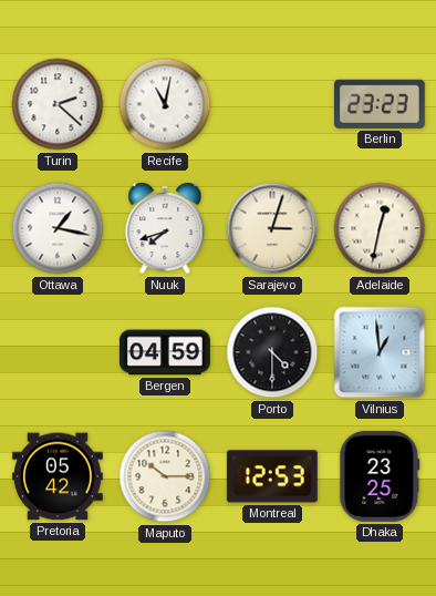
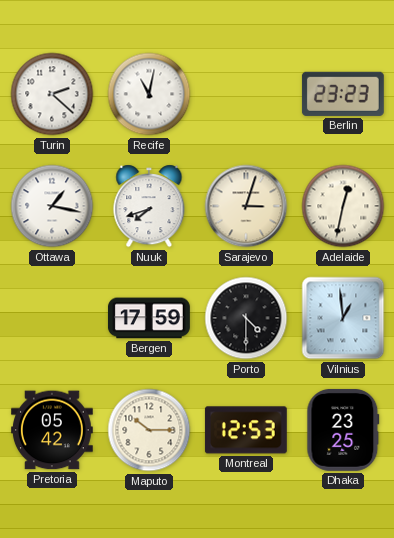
Bergen: 04:59 -> 17:59 (149, 318)
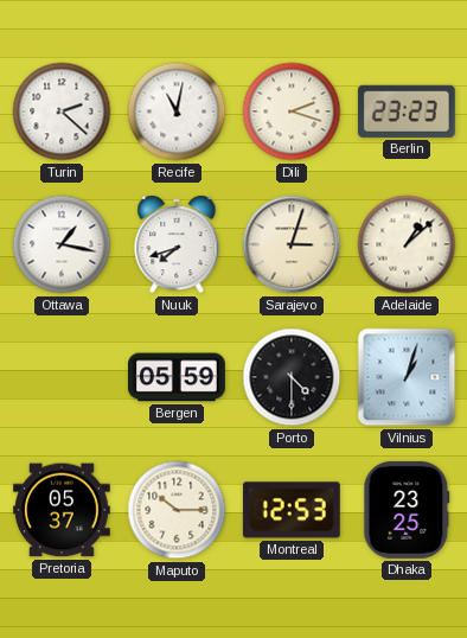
Dili: none -> 2:18 (292, 111)
Adelaide: 12:32 -> 1:08 (407, 244)
Bergen: 17:59 -> 05:59 (177, 377)
Vilnius: 12:59 -> 1:03 (407, 377)
Pretoria: 05:42 -> 05:37 (62, 510)
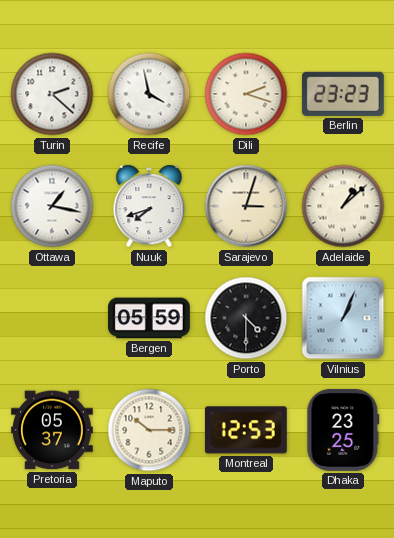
Recife: 11:02 -> 3:58 (149, 94)
Vilnius: 1:03 -> 1:04 (343, 318)
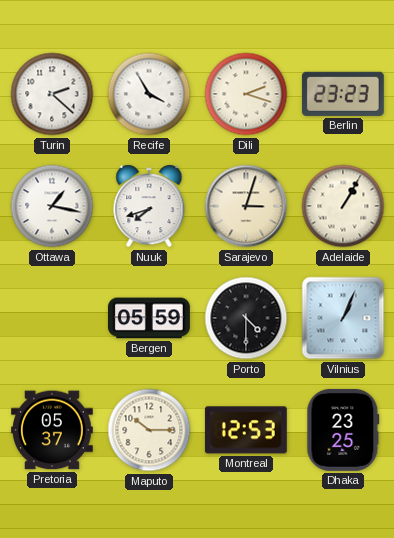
Recife: 3:58 -> 3:55 (149, 94)
Adelaide: 1:08 -> 1:05 (343, 206)
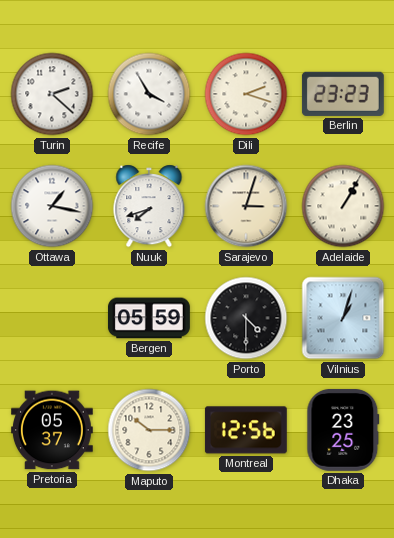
Vilnius: 1:04 -> 1:03 (343, 318)
Montreal: 12:53 -> 12:56 (246, 430)
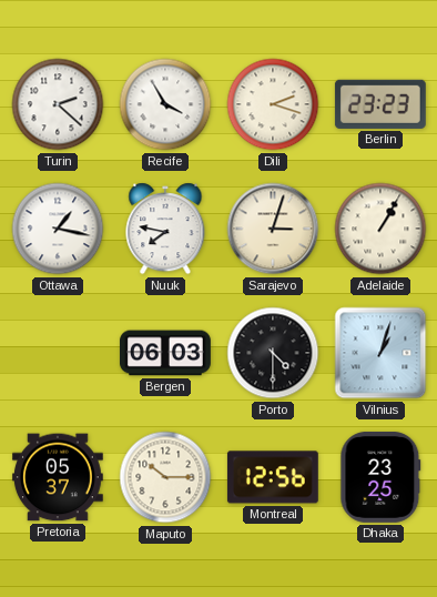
Nuuk: 7:42 -> 7:47 (165, 229)
Bergen: 05:59 -> 06:03 (165, 353)
